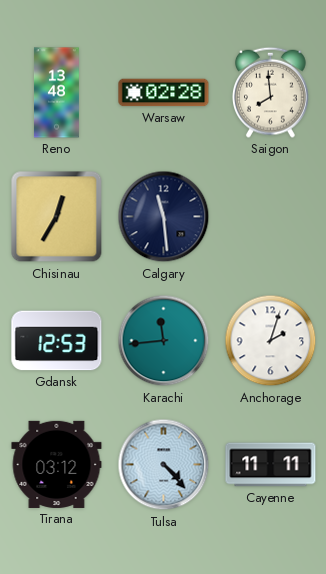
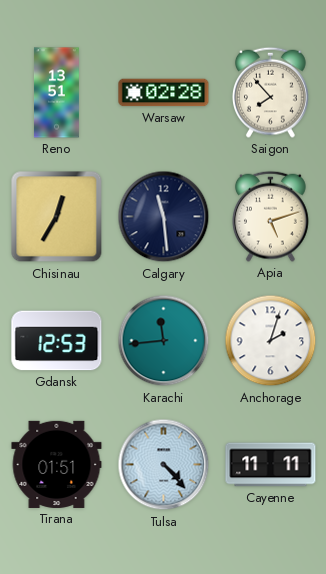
Reno: 13:48 -> 13:51 (57, 93)
Saigon: 7:59 -> 7:53 (271, 92)
Apia: none -> 5:12 (271, 216)
Tirana: 03:12 -> 01:51 (57, 464)
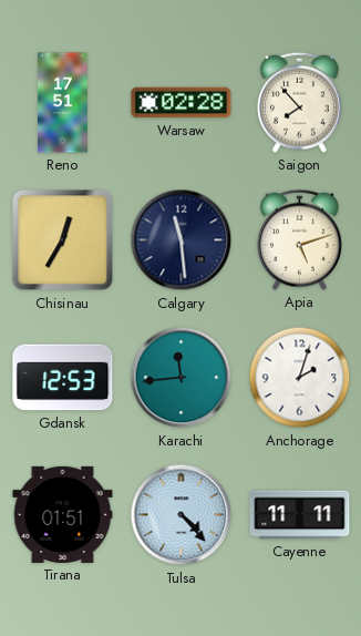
Reno: 13:51 -> 17:51 (63, 103)
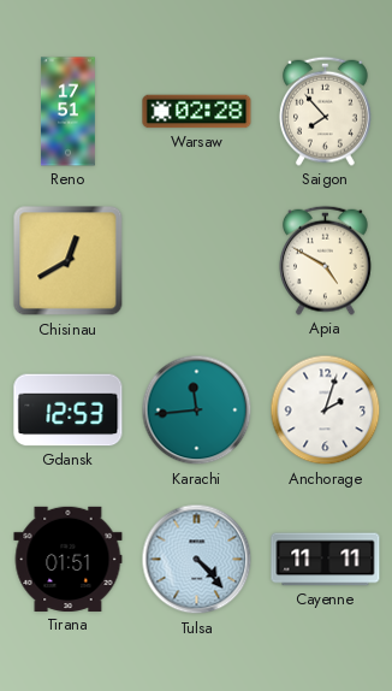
Chisinau: 12:35 -> 12:40 (69, 261)
Calgary: 11:29 -> none (182, 240)
Apia: 5:12 -> 4:50 (326, 260)
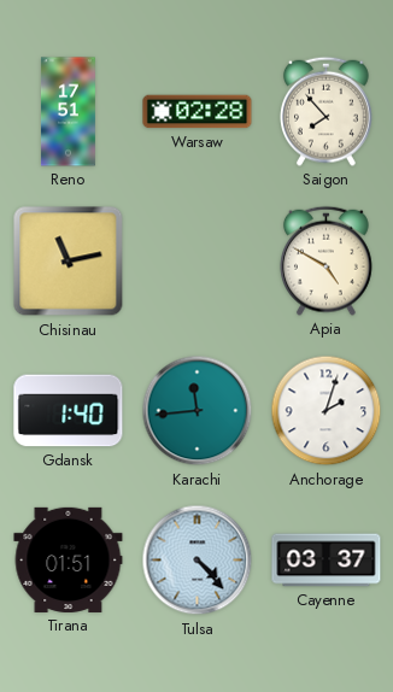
Chisinau: 12:40 -> 11:13 (69, 262)
Gdansk: 12:53 -> 1:40 (69, 411)
Cayenne: 11:11 -> 03:37 (327, 561)
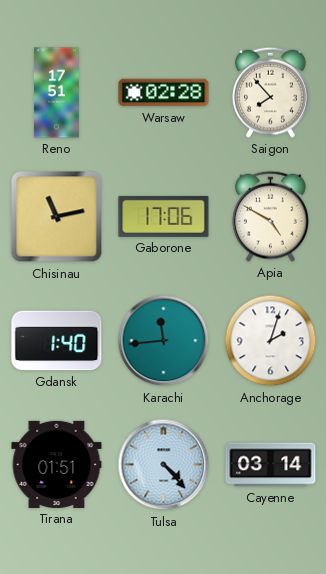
Gaborone: none -> 17:06 (164, 216)
Cayenne: 03:37 -> 03:14 (271, 465)
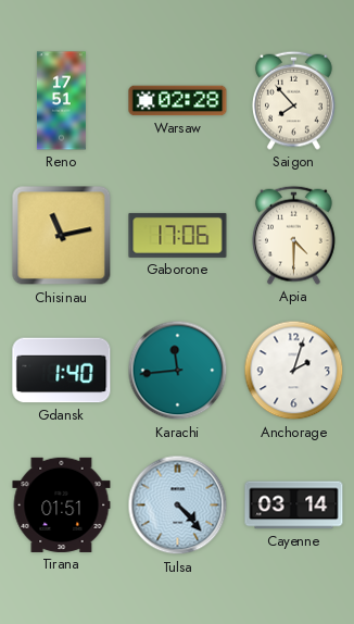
Apia: 4:50 -> 4:30 (294, 235)
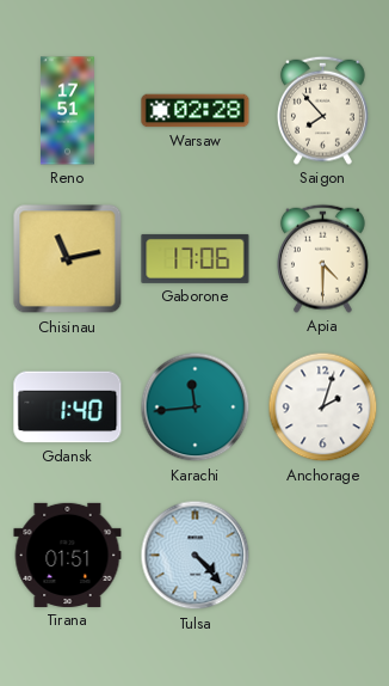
Cayenne: 03:14 -> none (294, 506)
